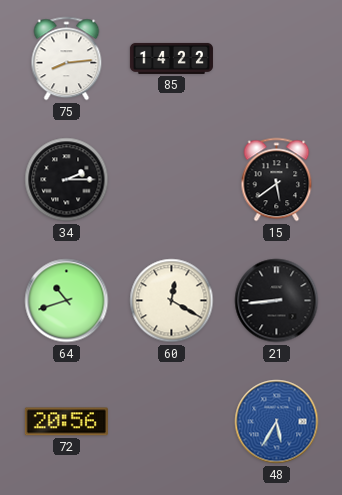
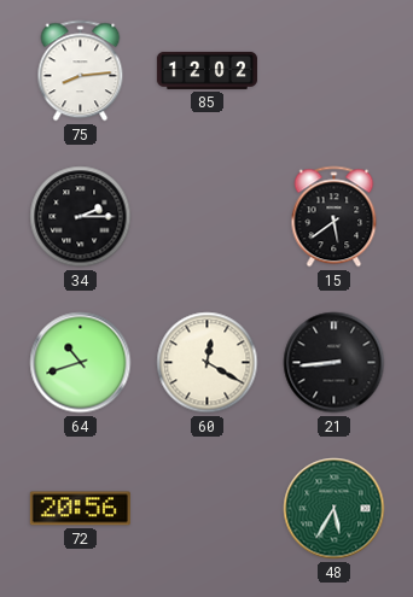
85: 14:22 -> 12:02 (206, 70)
48 dial: blue -> green (335, 509)
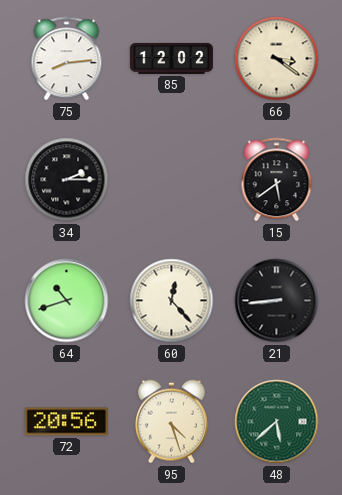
66: none -> 3:21 (277, 59)
60: 12:20 -> 12:23 (172, 301)
95: none -> 4:27 (171, 422)
48: 5:35 -> 5:38 (277, 422)
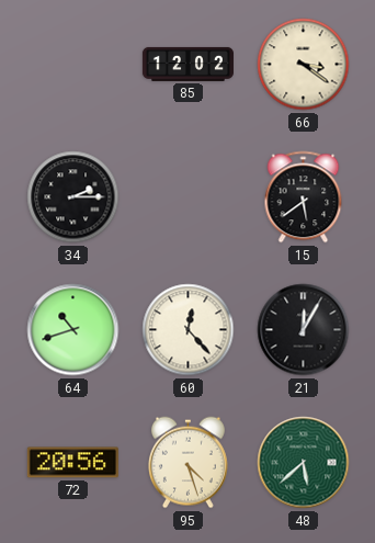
75: 8:14 -> none (67, 59)
21: 8:44 -> 12:05 (304, 330)
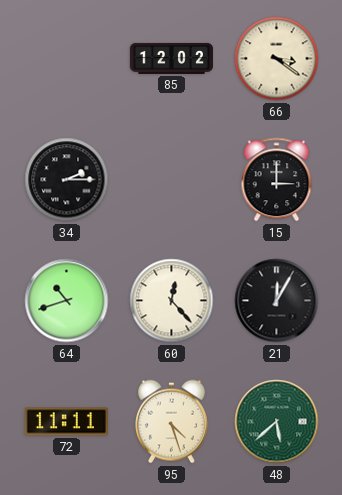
15: 5:39 -> 3:00 (277, 180)
72: 20:56 -> 11:11 (66, 422)
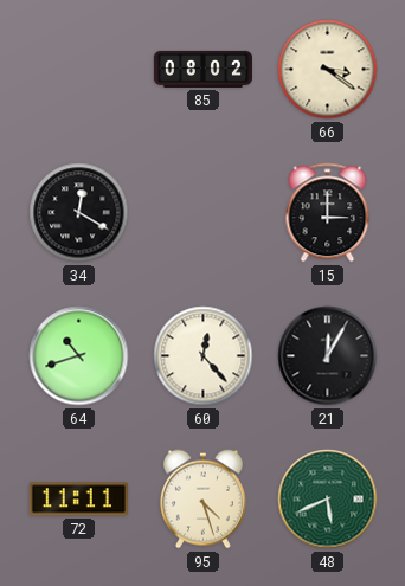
85: 12:02 -> 08:02 (202, 69)
34: 2:15 -> 12:20 (79, 213)
48: 5:38 -> 5:41 (328, 500)
